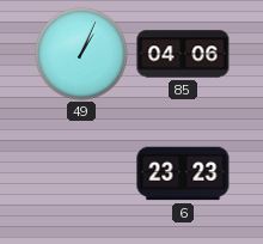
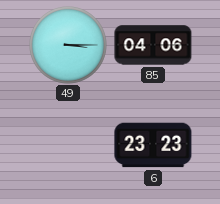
49: 1:04 -> 3:15 (68, 46)
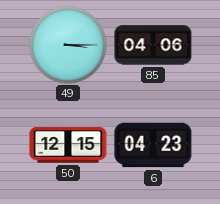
50: none -> 12:15 (68, 145)
6: 23:23 -> 04:23 (153, 145)
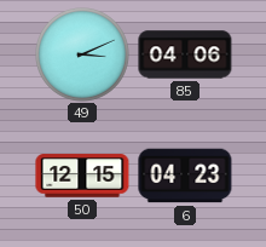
49: 3:15 -> 3:11 (82, 56)
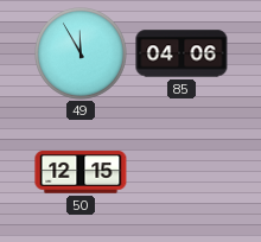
49: 3:11 -> 11:55 (81, 55)
6: 04:23 -> none (185, 176)
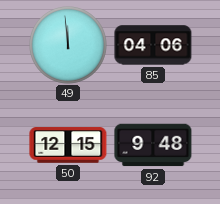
49: 11:55 -> 11:59 (68, 46)
92: none -> 9:48 (153, 145)
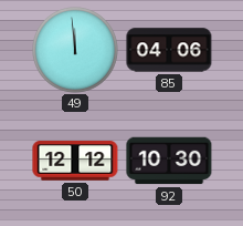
50: 12:15 -> 12:12 (75, 161)
92: 9:48 -> 10:30 (169, 161)
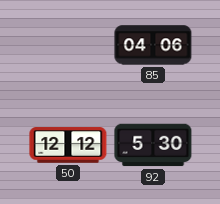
49: 11:59 -> none (75, 51)
92: 10:30 -> 5:30 (153, 145)
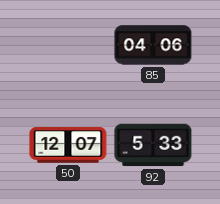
50: 12:12 -> 12:07 (68, 145)
92: 5:30 -> 5:33 (153, 145)
